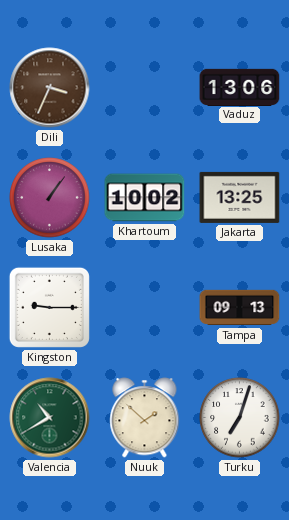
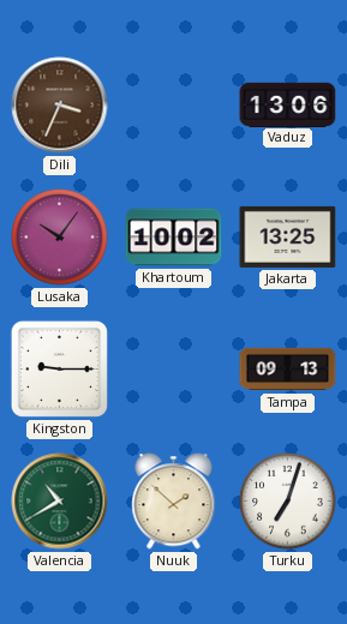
Lusaka: 1:06 -> 10:06 (60, 238)
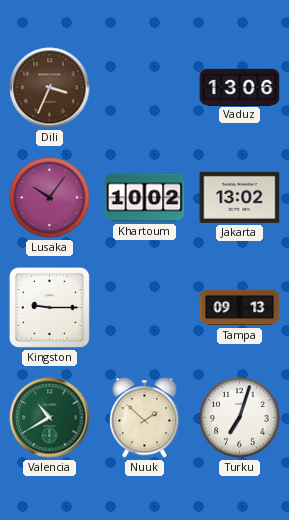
Jakarta: 13:25 -> 13:02 (240, 197)
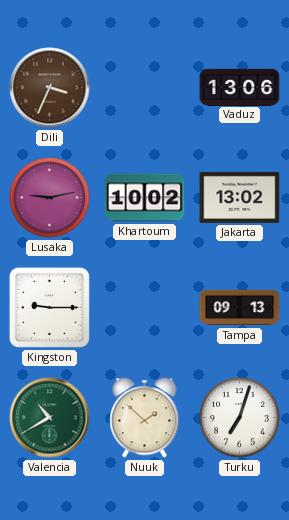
Lusaka: 10:06 -> 9:13 (50, 198)
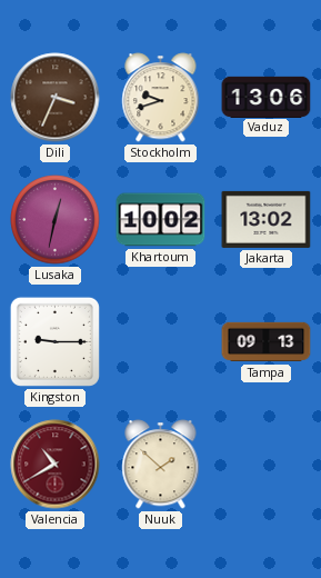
Stockholm: none -> 9:42 (161, 98)
Lusaka: 9:13 -> 12:32 (56, 220)
Valencia dial: green -> burgundy (56, 465)
Turku: 7:03 -> none (240, 418)
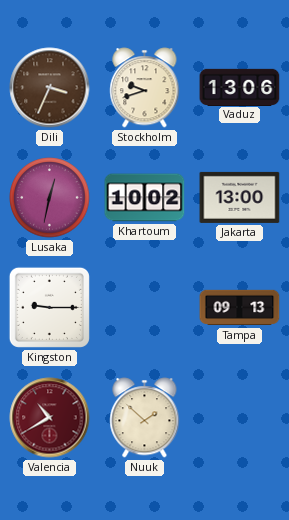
Jakarta: 13:02 -> 13:00 (240, 197)
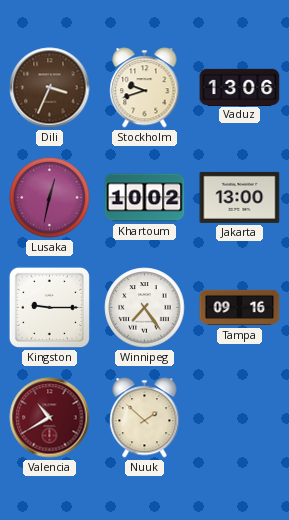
Winnipeg: none -> 7:24 (145, 308)
Tampa: 09:13 -> 09:16 (240, 308)
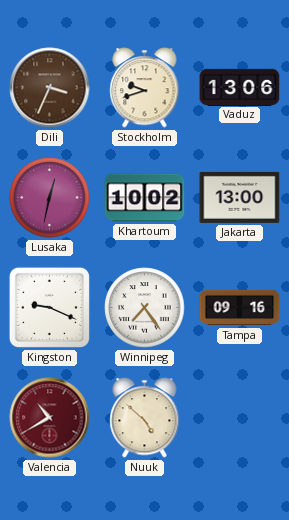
Kingston: 9:15 -> 9:19 (49, 307)
Nuuk: 1:52 -> 4:52 (145, 418)
